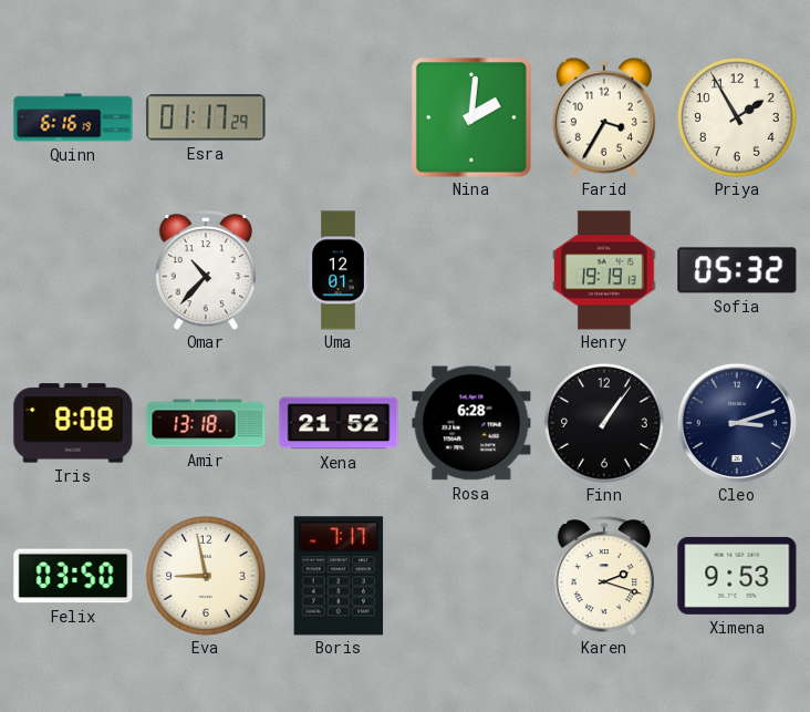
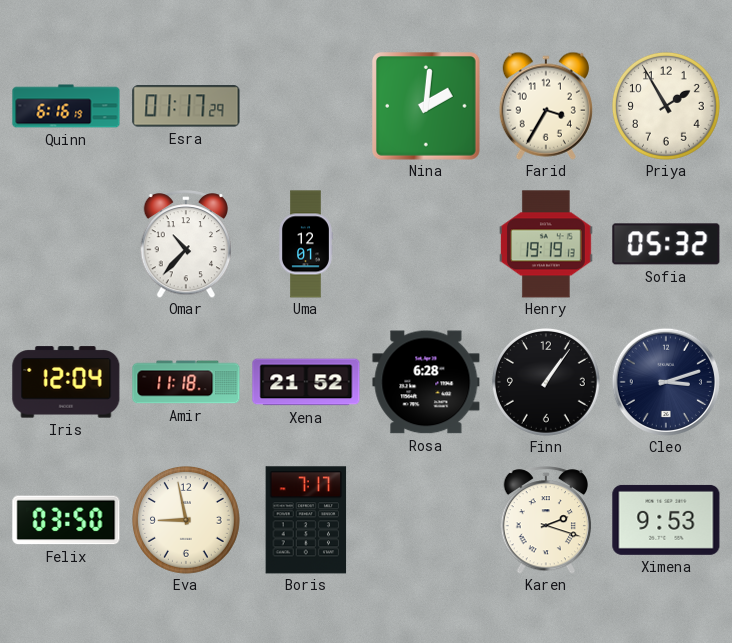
Iris: 8:08 -> 12:04 (66, 382)
Amir: 13:18 -> 11:18 (186, 382)
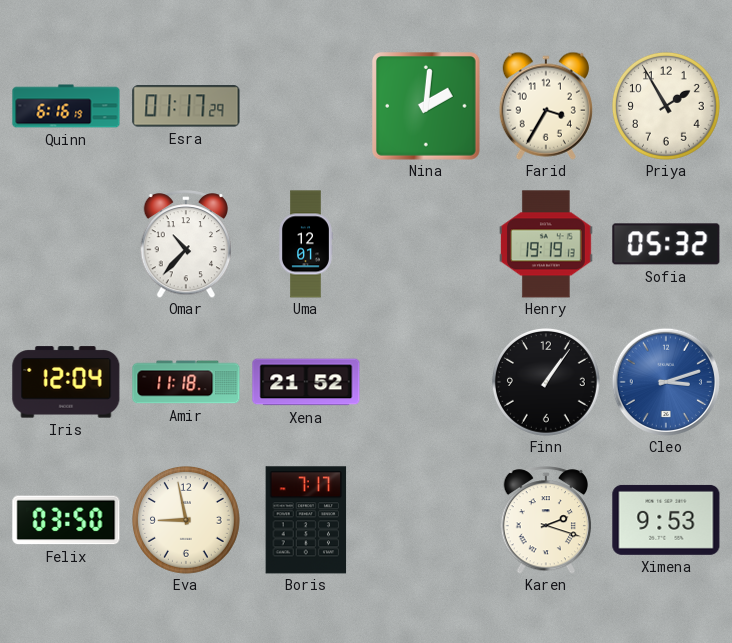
Rosa: 6:28 -> none (426, 382)
Cleo dial: navy -> blue (666, 382)
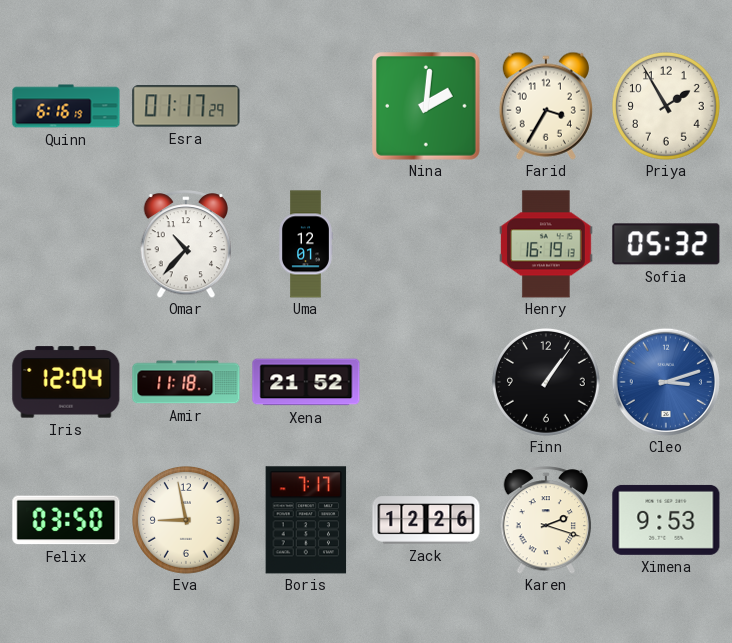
Henry: 19:19 -> 16:19 (547, 244)
Zack: none -> 12:26 (426, 520)
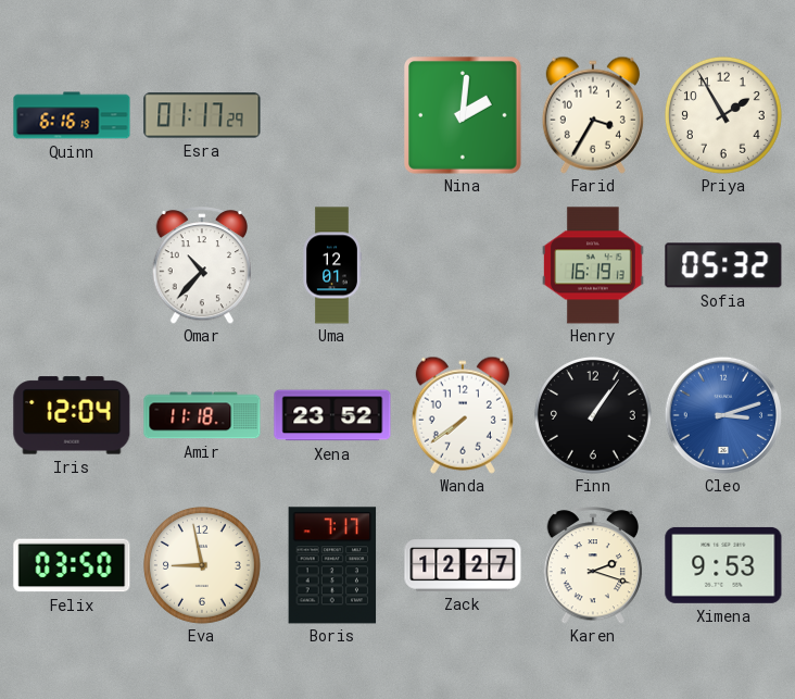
Xena: 21:52 -> 23:52 (332, 415)
Wanda: none -> 7:39 (463, 415)
Zack: 12:26 -> 12:27 (463, 565)
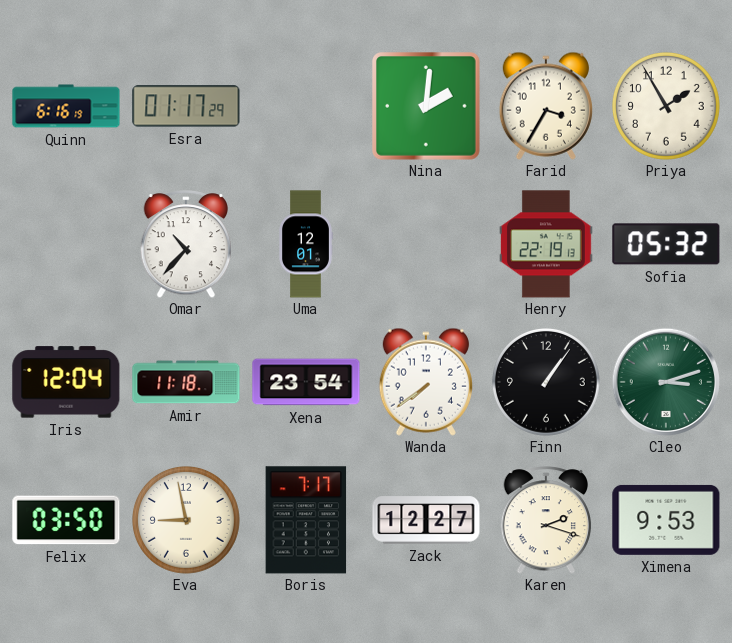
Henry: 16:19 -> 22:19 (547, 244)
Xena: 23:52 -> 23:54 (306, 382)
Cleo dial: blue -> green (666, 382)
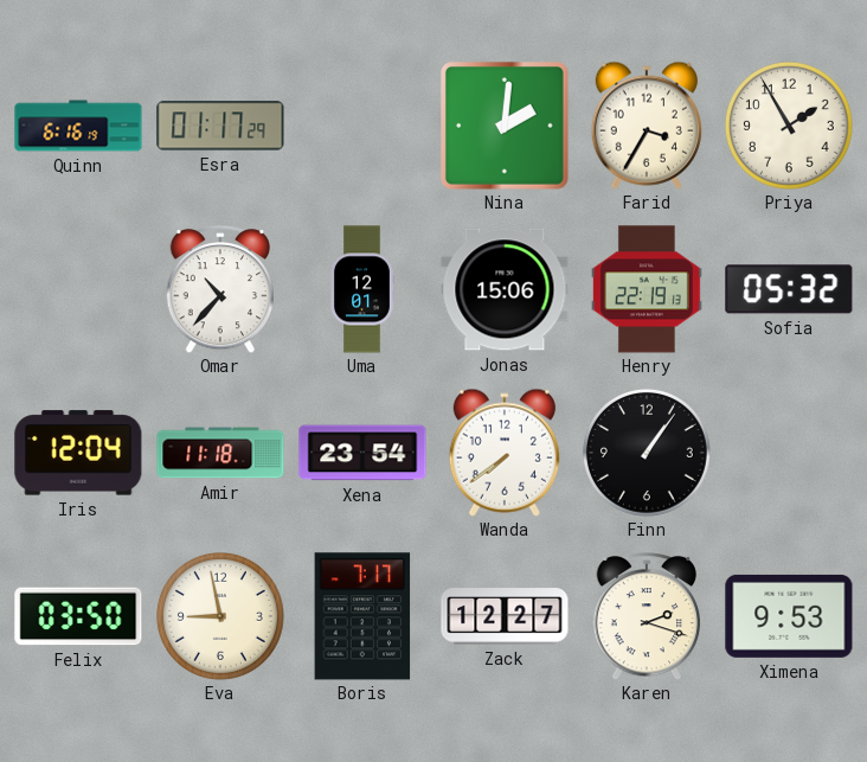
Jonas: none -> 15:06 (505, 289)
Cleo: 3:12 -> none (666, 382)
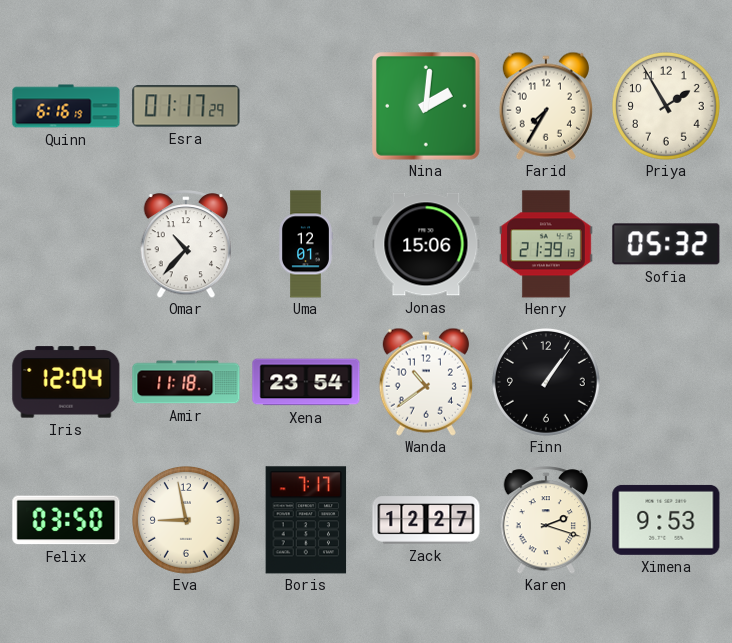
Farid: 3:35 -> 7:35 (546, 106)
Henry: 22:19 -> 21:39 (547, 244)
Wanda: 7:39 -> 10:39 (426, 382)
